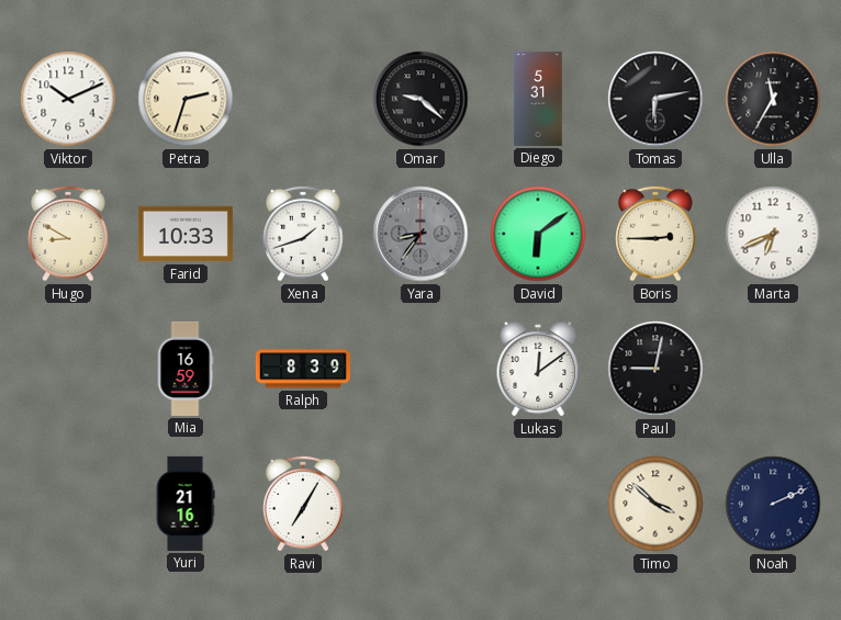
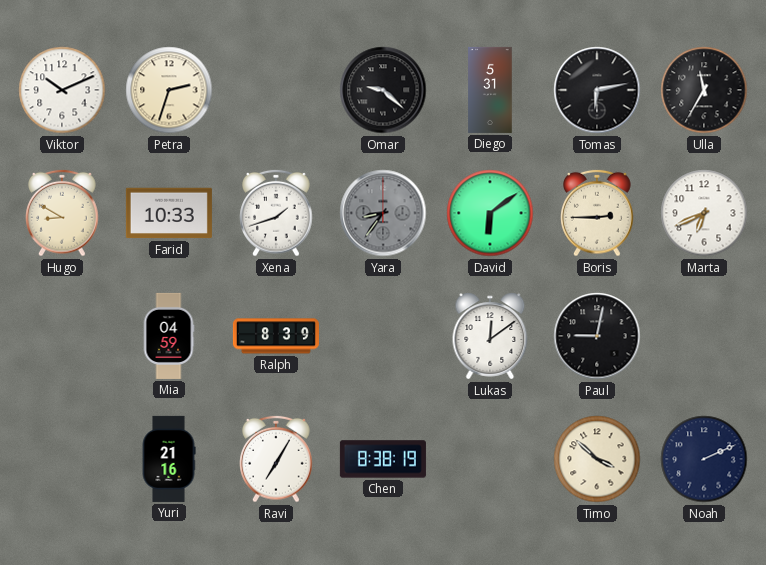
Mia: 16:59 -> 04:59 (169, 336)
Chen: none -> 8:38 (383, 459)
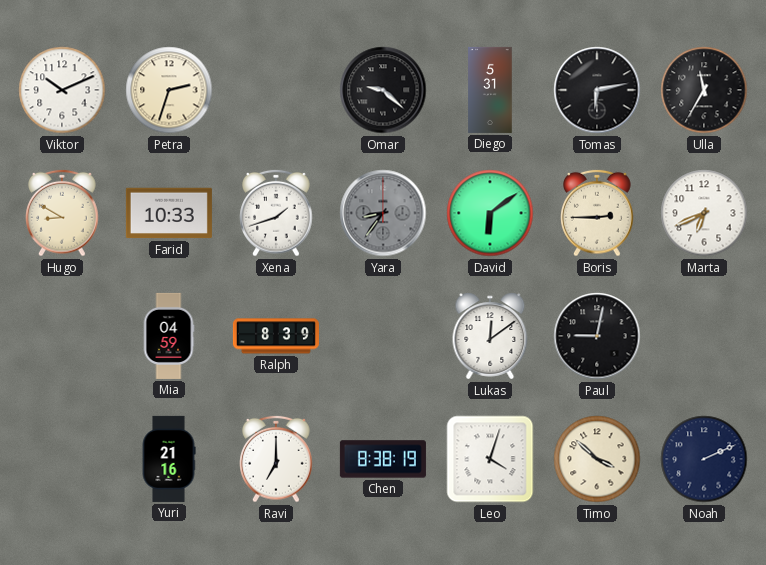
Ravi: 7:05 -> 7:00 (276, 459)
Leo: none -> 4:03 (490, 459)
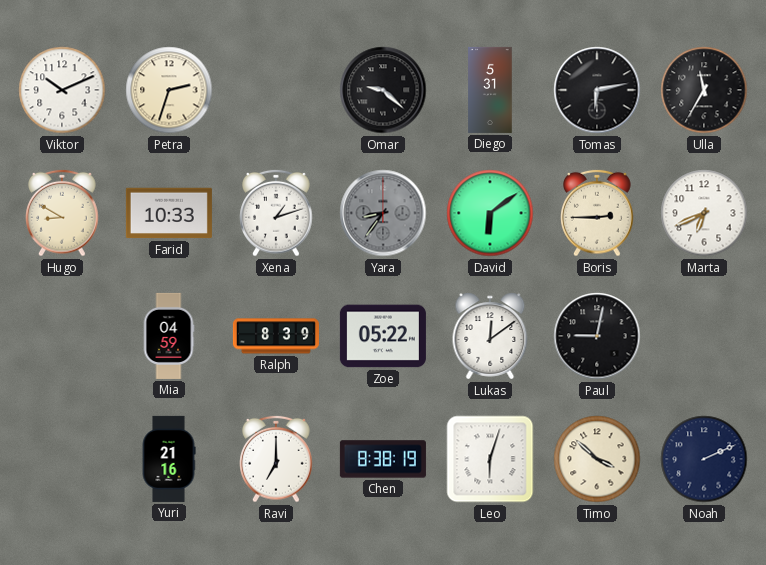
Xena: 1:42 -> 1:12 (276, 213)
Zoe: none -> 05:22 (383, 336)
Leo: 4:03 -> 6:03 (490, 459)
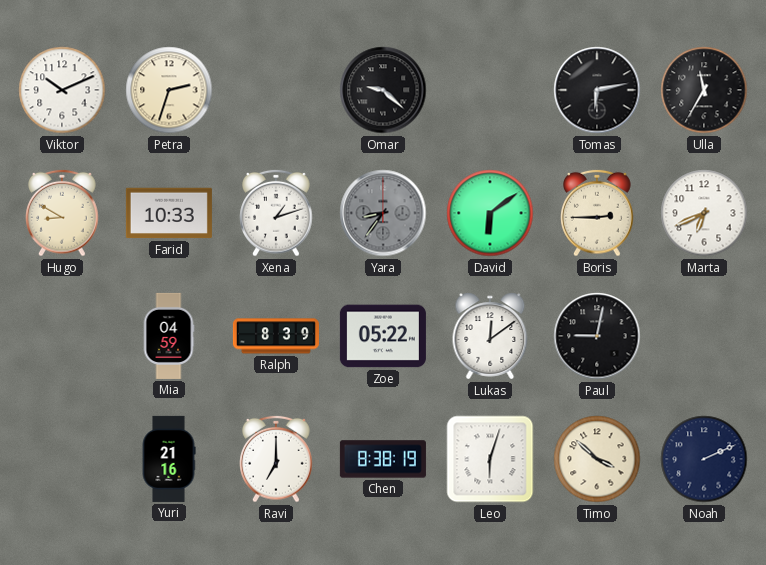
Diego: 5:31 -> none (490, 90)
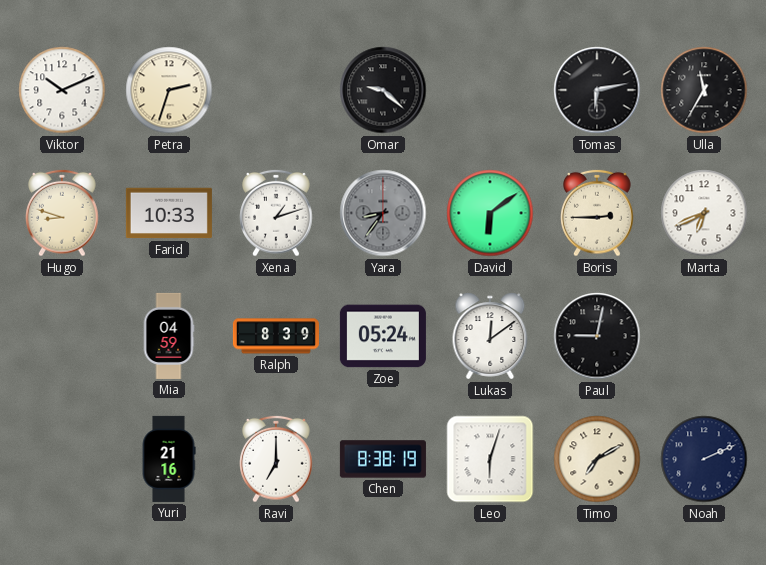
Hugo: 8:50 -> 8:48 (62, 213)
Zoe: 05:22 -> 05:24 (383, 336)
Timo: 3:52 -> 7:10 (597, 459)
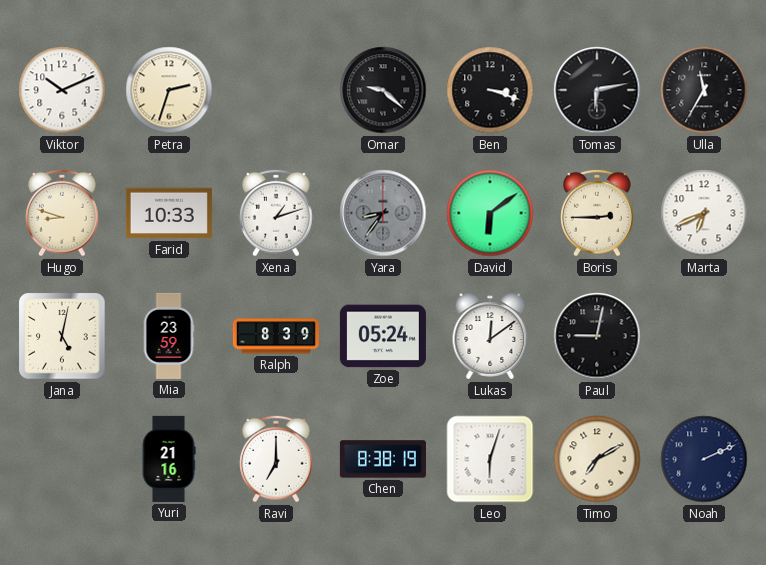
Ben: none -> 3:18 (490, 90)
Jana: none -> 5:02 (62, 336)
Mia: 04:59 -> 23:59 (169, 336)
